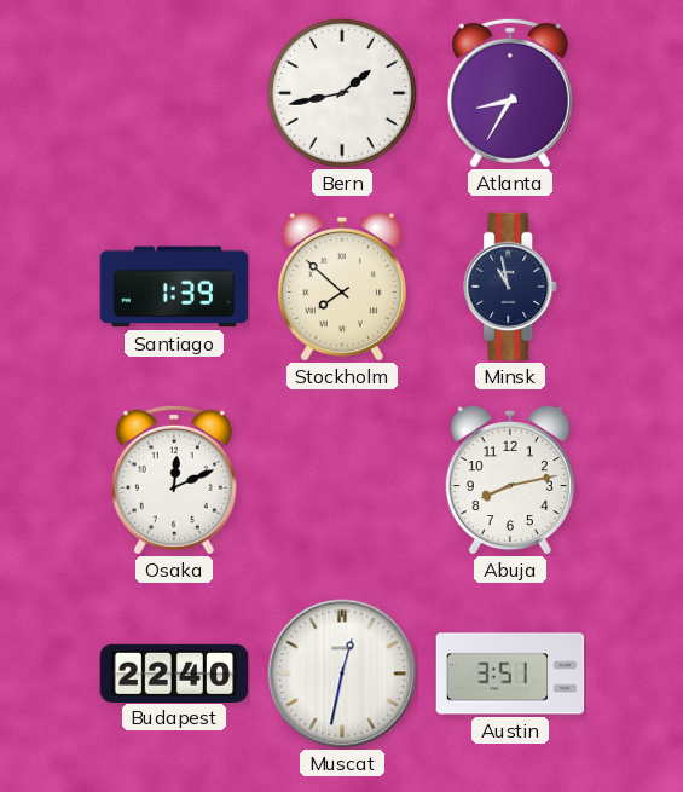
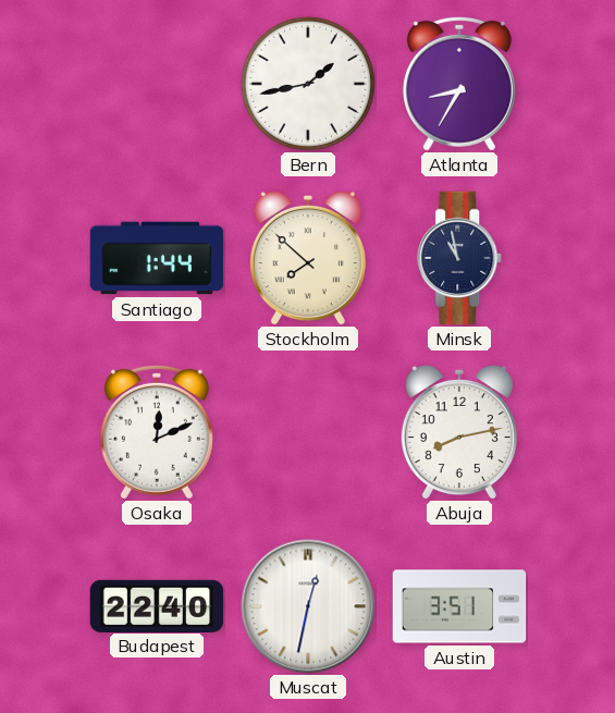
Santiago: 1:39 -> 1:44 (157, 258)
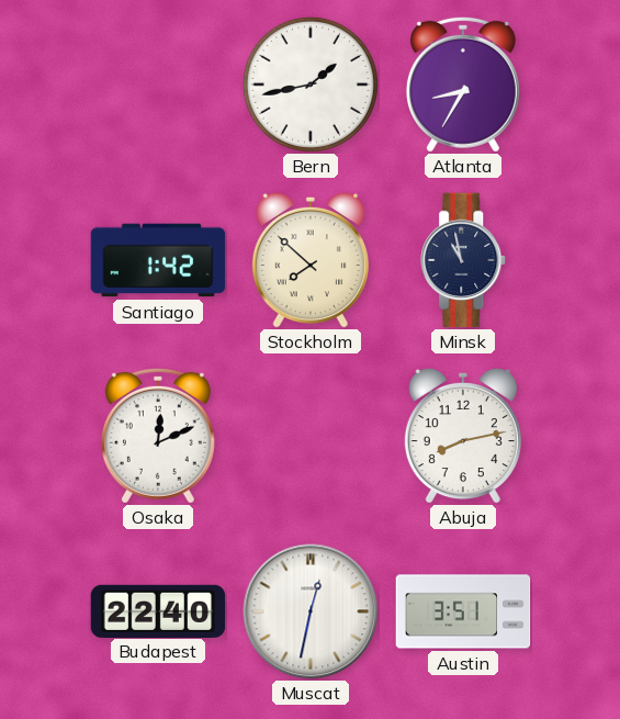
Santiago: 1:44 -> 1:42 (158, 260)
